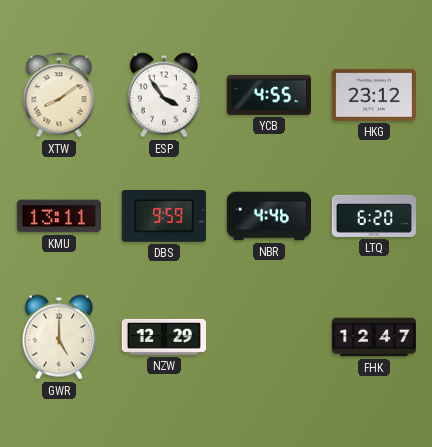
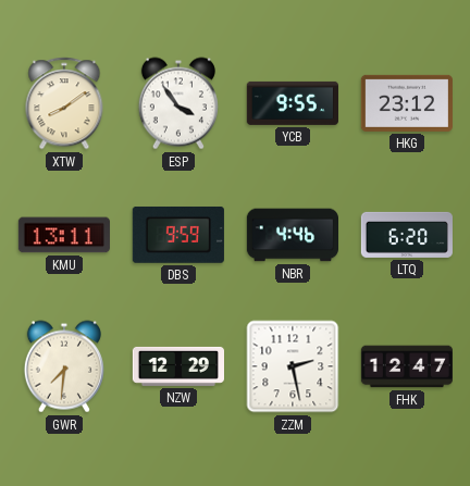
YCB: 4:55 -> 9:55 (293, 103)
GWR: 5:00 -> 7:31 (64, 366)
ZZM: none -> 2:28 (293, 366)
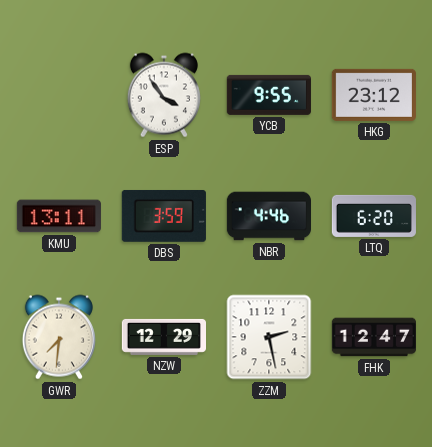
XTW: 8:09 -> none (64, 103)
DBS: 9:59 -> 3:59 (164, 216)
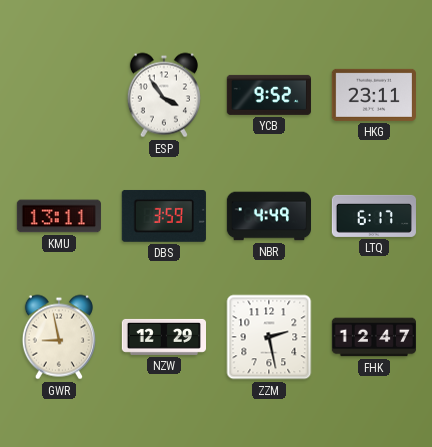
YCB: 9:55 -> 9:52 (269, 95)
HKG: 23:12 -> 23:11 (374, 95)
NBR: 4:46 -> 4:49 (268, 216)
LTQ: 6:20 -> 6:17 (374, 216)
GWR: 7:31 -> 8:58 (59, 337)
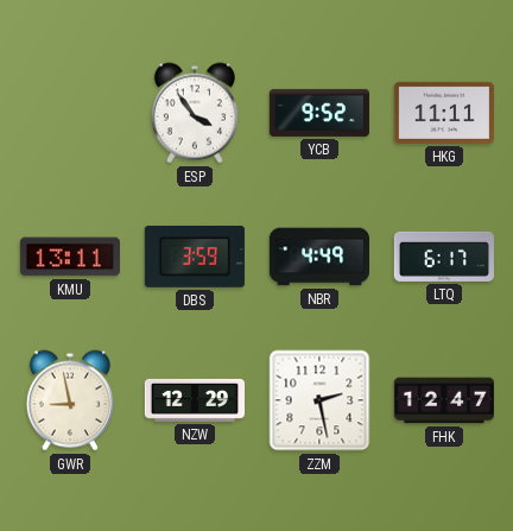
HKG: 23:11 -> 11:11 (444, 113)
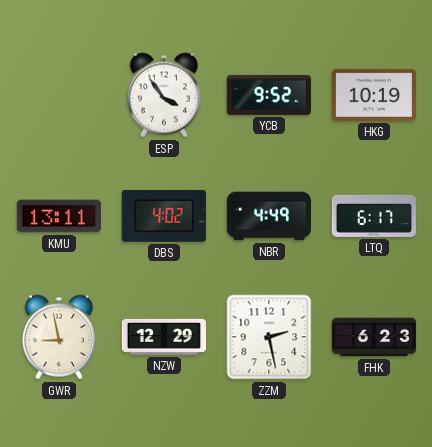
HKG: 11:11 -> 10:19 (374, 95)
DBS: 3:59 -> 4:02 (164, 216)
FHK: 12:47 -> 6:23 (373, 337)
